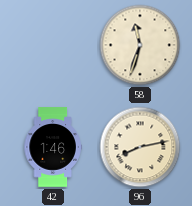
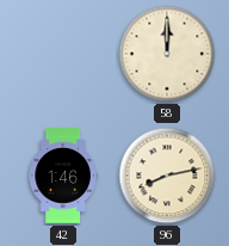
58: 11:33 -> 12:00 (167, 54)
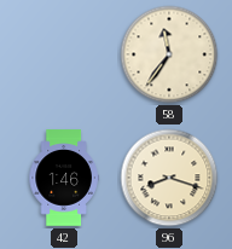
58: 12:00 -> 11:36 (169, 54)
96: 8:13 -> 8:18 (169, 178)
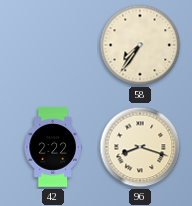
58: 11:36 -> 7:36 (140, 45)
42: 1:46 -> 2:22 (53, 147)
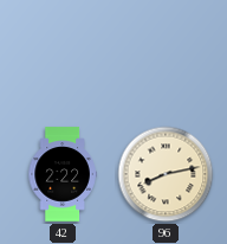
58: 7:36 -> none (140, 45)
96: 8:18 -> 8:13 (166, 174)
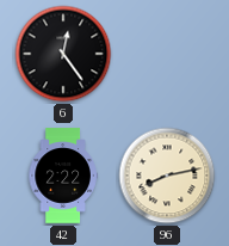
6: none -> 12:24 (63, 54)
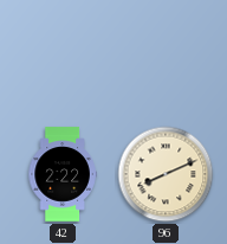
6: 12:24 -> none (63, 54)
96: 8:13 -> 8:11 (166, 174)
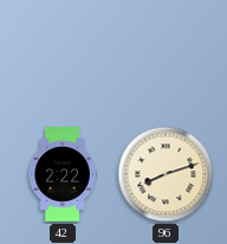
96: 8:11 -> 8:12 (166, 174)
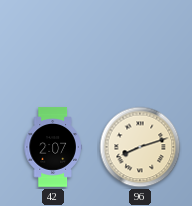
42: 2:22 -> 2:07 (53, 147)
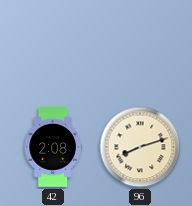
42: 2:07 -> 2:08 (53, 147)
